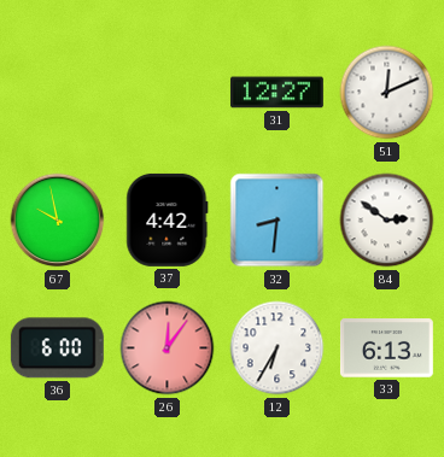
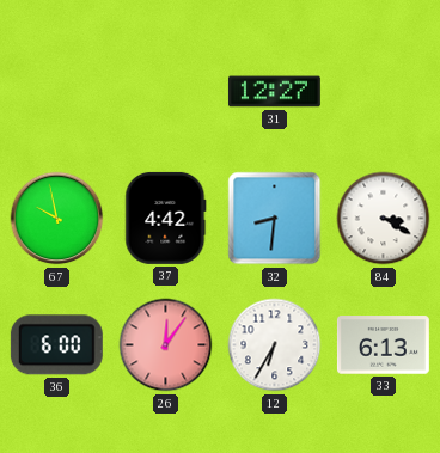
51: 12:11 -> none (387, 93)
84: 2:51 -> 3:20 (384, 219)
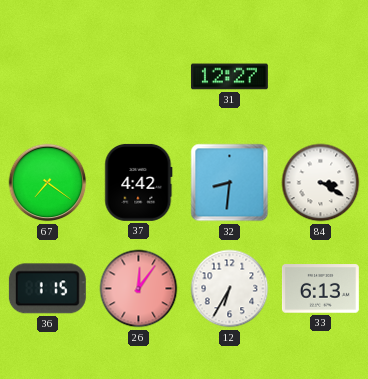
67: 9:58 -> 7:21 (48, 183)
36: 6:00 -> 1:15 (47, 289)
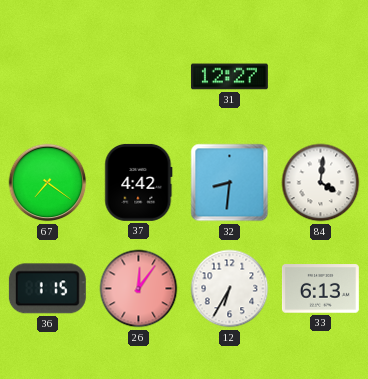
84: 3:20 -> 4:01 (321, 183)
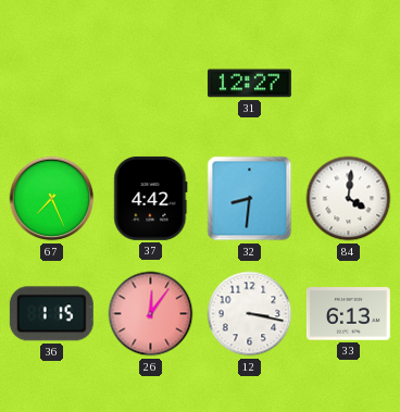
67: 7:21 -> 7:26 (52, 199)
12: 6:35 -> 3:17 (250, 314)
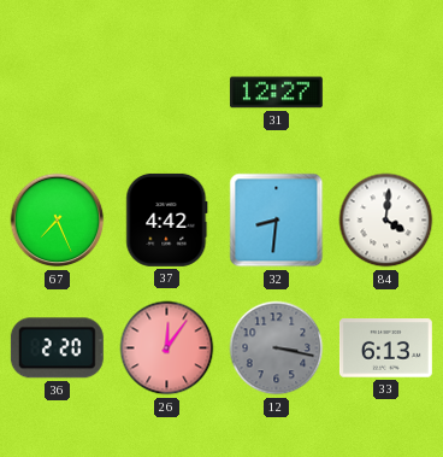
36: 1:15 -> 2:20 (57, 348)
12 dial: white -> grey (277, 348)
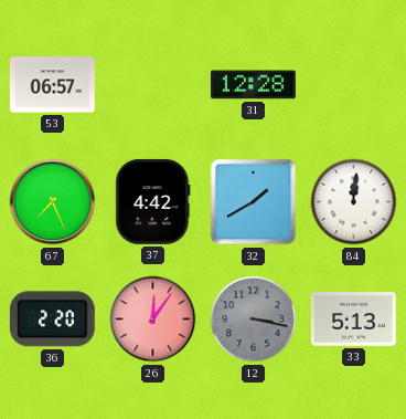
53: none -> 06:57 (52, 85)
31: 12:27 -> 12:28 (253, 85)
32: 8:31 -> 1:40 (254, 202)
84: 4:01 -> 12:01 (354, 202)
33: 6:13 -> 5:13 (353, 320)
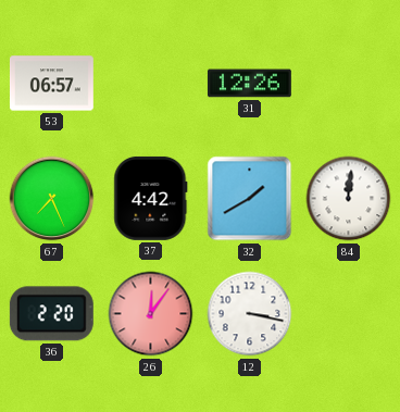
31: 12:28 -> 12:26 (249, 84)
12 dial: grey -> white (250, 314)
33: 5:13 -> none (353, 320)
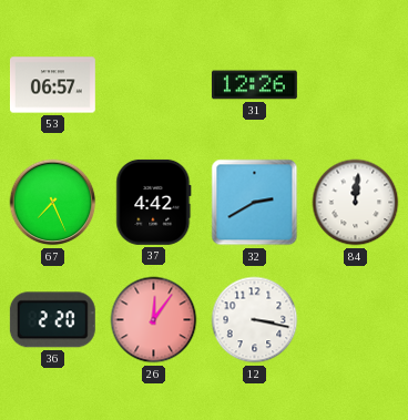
32: 1:40 -> 2:40 (255, 203)
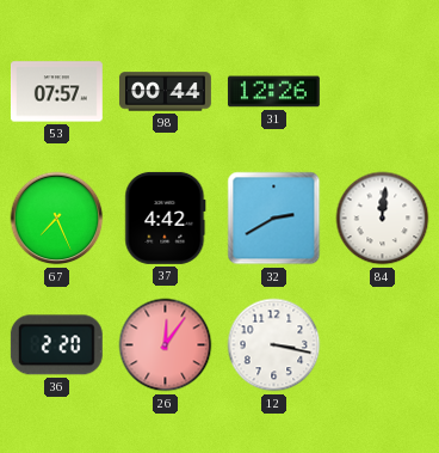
53: 06:57 -> 07:57 (56, 92)
98: none -> 00:44 (165, 92)
